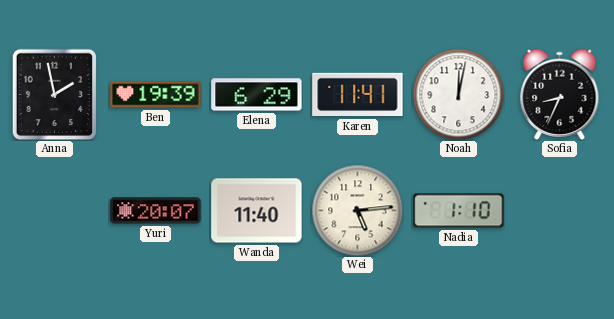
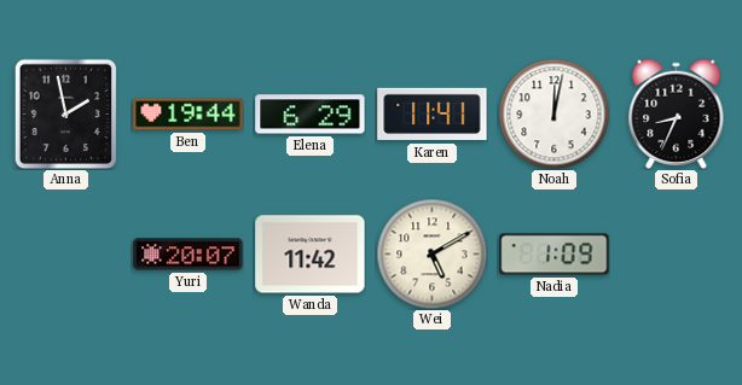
Ben: 19:39 -> 19:44 (189, 115)
Wanda: 11:40 -> 11:42 (311, 255)
Wei: 5:14 -> 5:10 (431, 253)
Nadia: 1:10 -> 1:09 (555, 255)
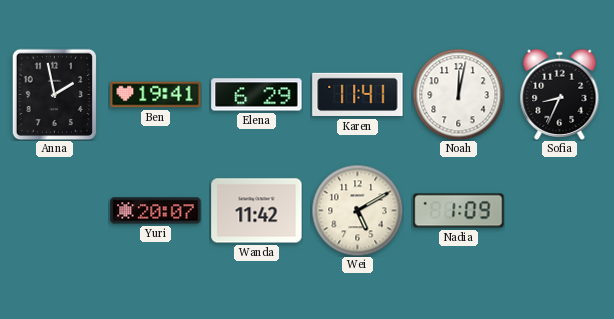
Ben: 19:44 -> 19:41 (156, 95)
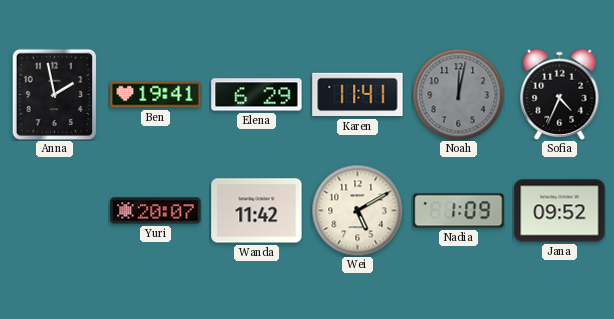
Noah dial: white -> grey (458, 94)
Sofia: 8:34 -> 4:34 (560, 94)
Jana: none -> 09:52 (560, 211)
